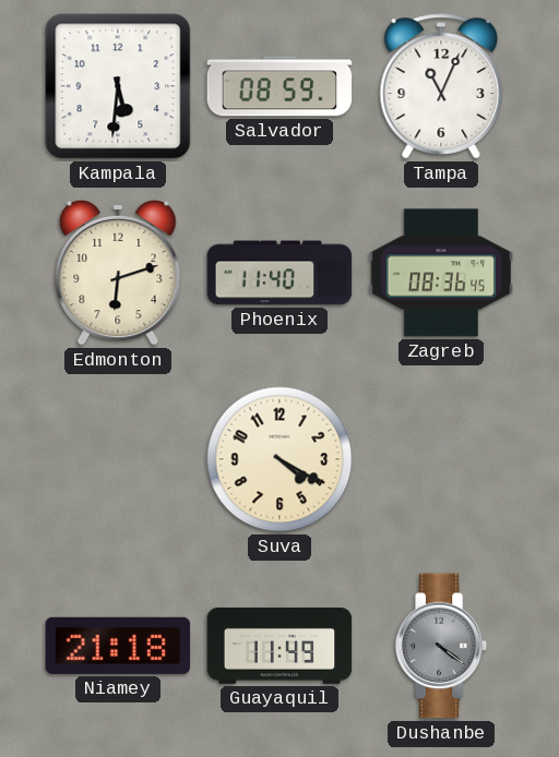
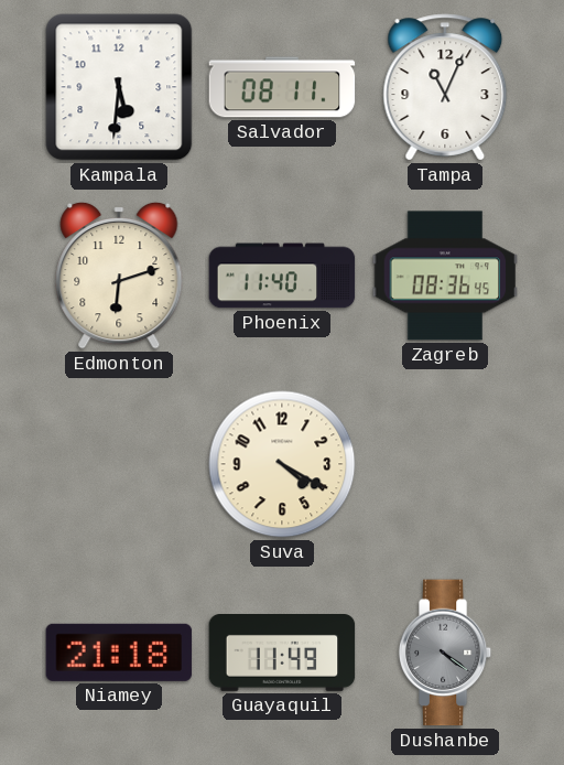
Salvador: 08:59 -> 08:11 (282, 87)
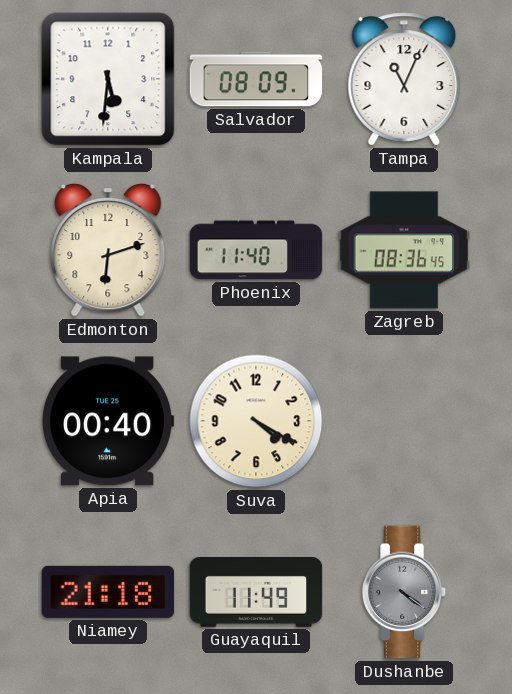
Salvador: 08:11 -> 08:09 (256, 79)
Apia: none -> 00:40 (109, 421)
